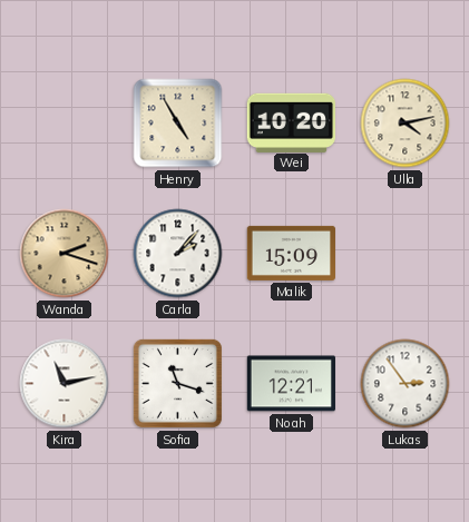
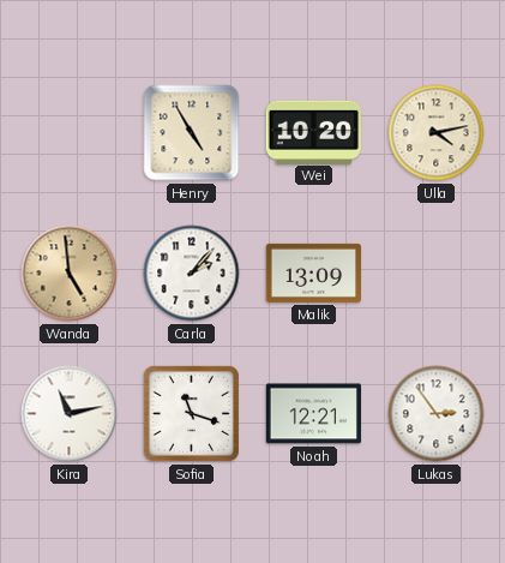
Wanda: 2:18 -> 4:59 (70, 274)
Malik: 15:09 -> 13:09 (313, 272)
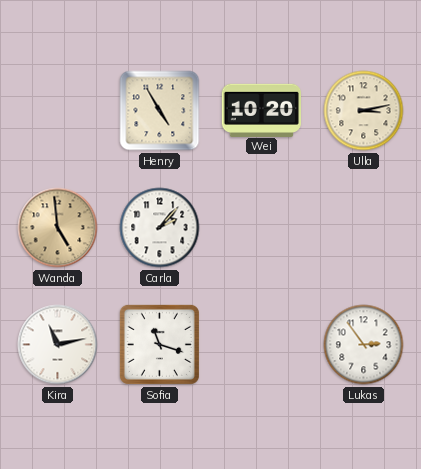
Ulla: 4:13 -> 3:13 (364, 111)
Malik: 13:09 -> none (313, 272)
Noah: 12:21 -> none (313, 414)
